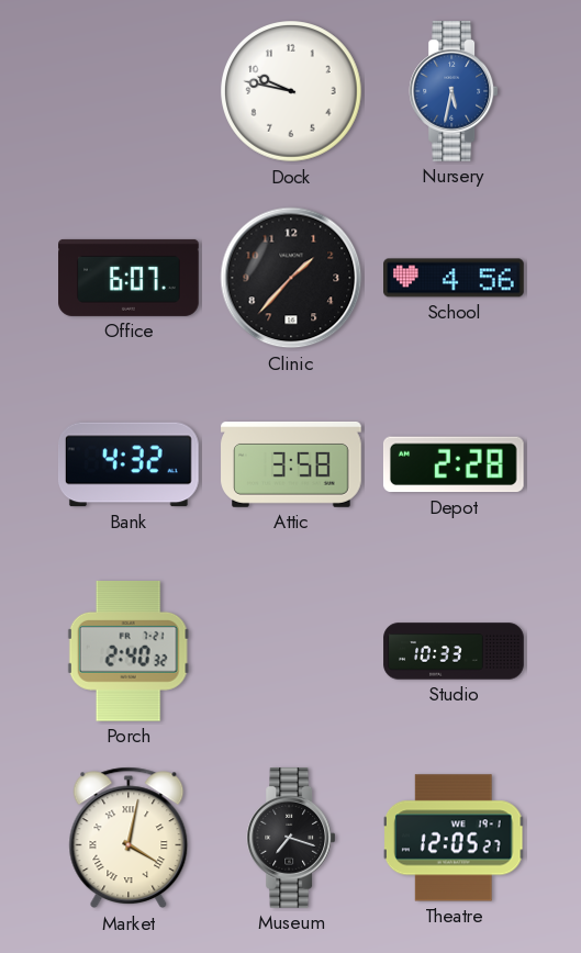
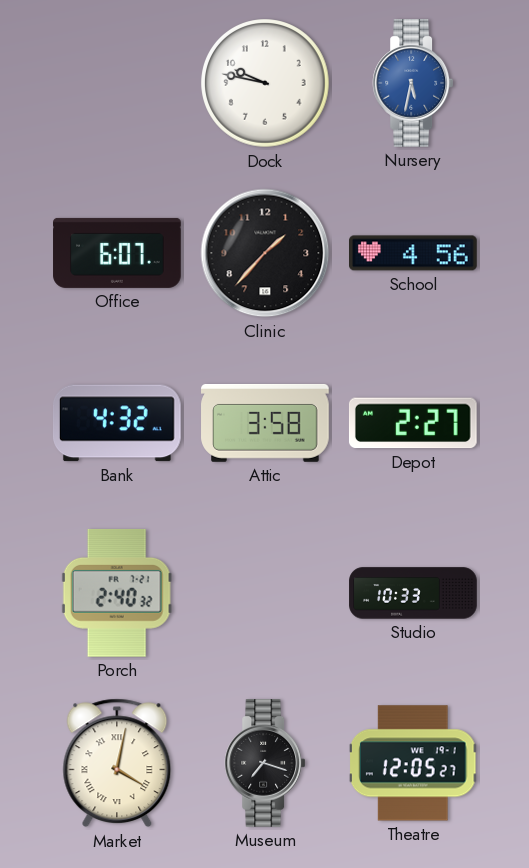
Depot: 2:28 -> 2:27 (413, 423)
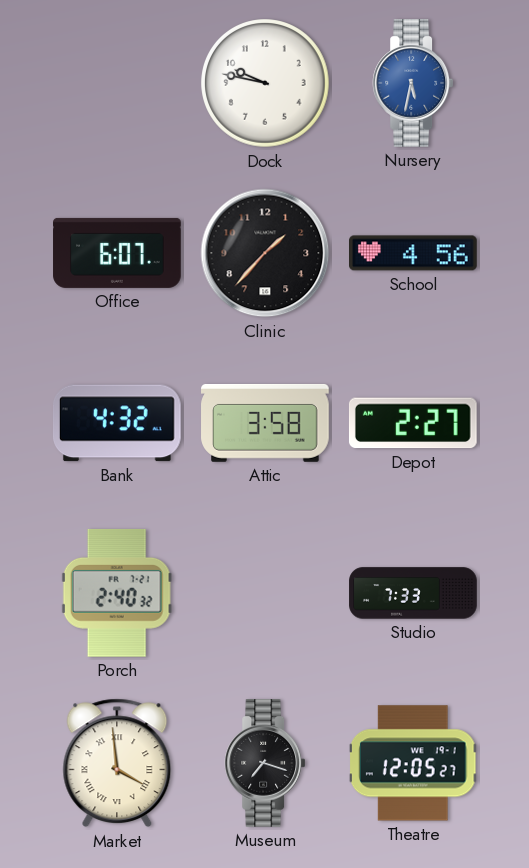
Studio: 10:33 -> 7:33 (413, 593)
Market: 4:02 -> 3:59 (117, 763)
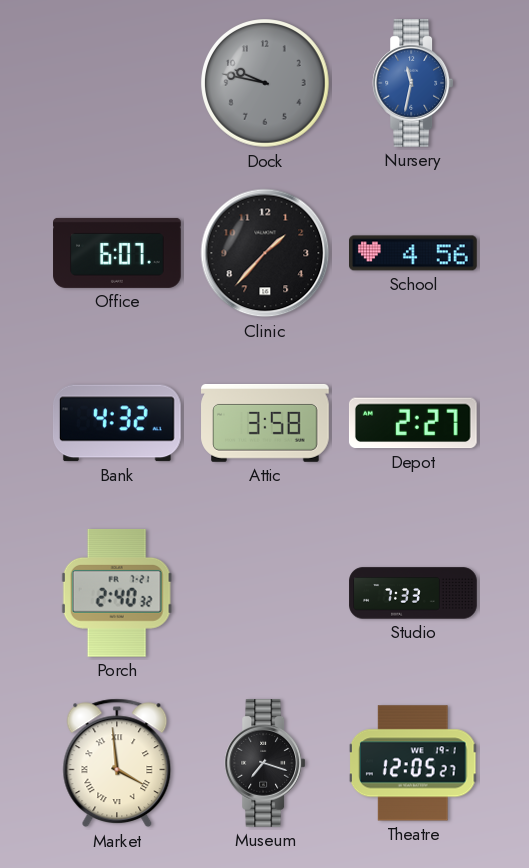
Dock dial: white -> grey (265, 83)
Nursery: 5:32 -> 11:32 (413, 84)
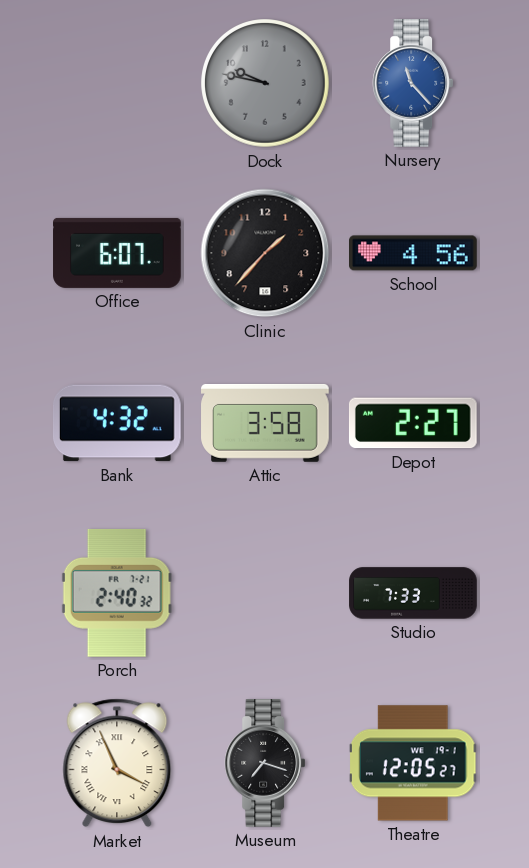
Nursery: 11:32 -> 11:23 (413, 84)
Market: 3:59 -> 3:56 (117, 763)
